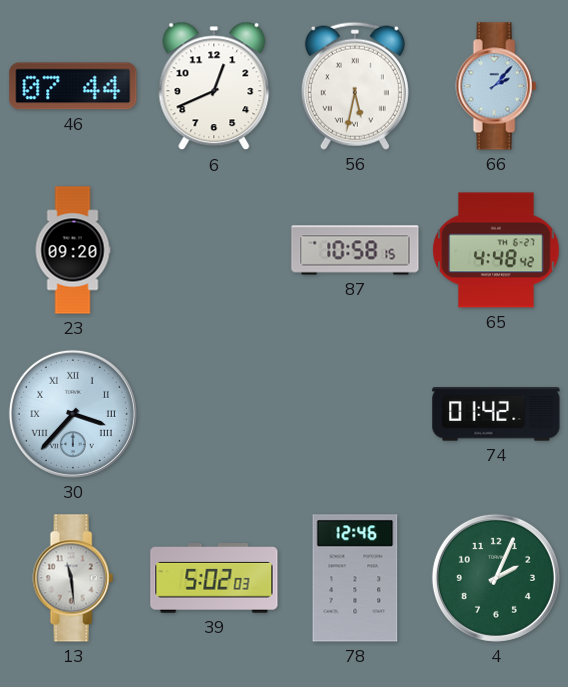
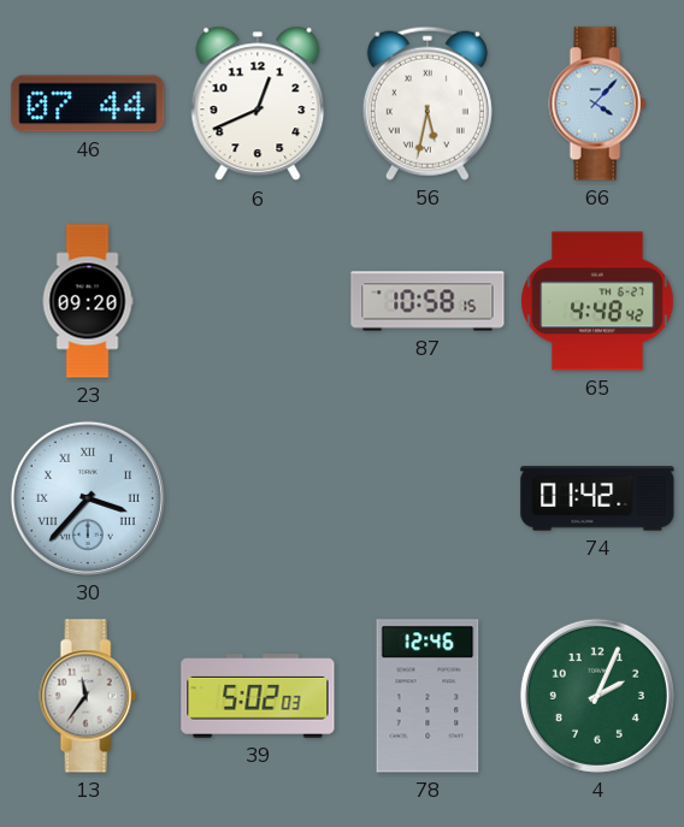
66: 2:07 -> 4:07 (597, 104)
13: 11:29 -> 11:36 (88, 696)
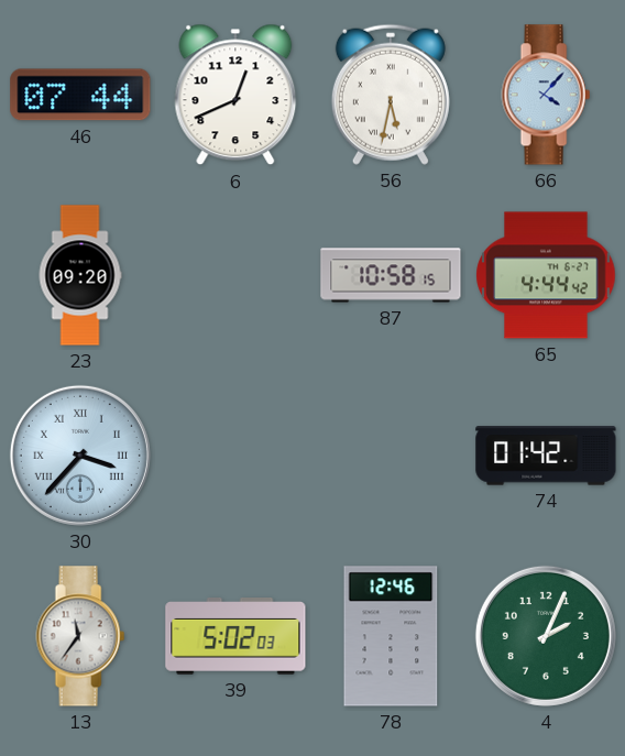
65: 4:48 -> 4:44 (546, 275)
